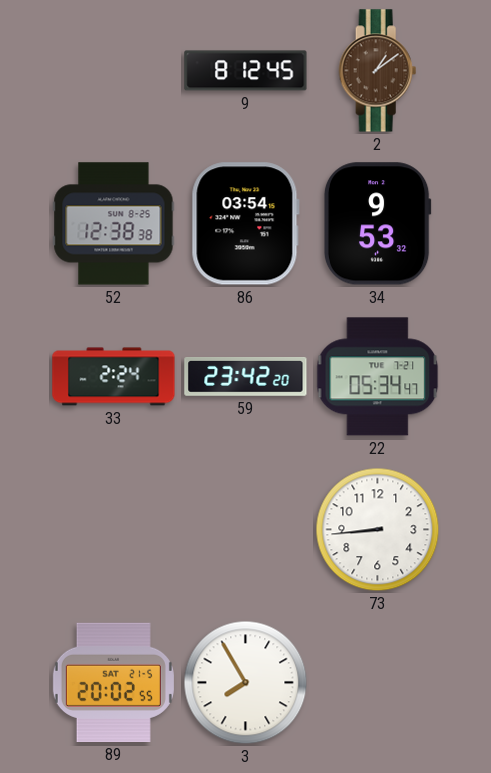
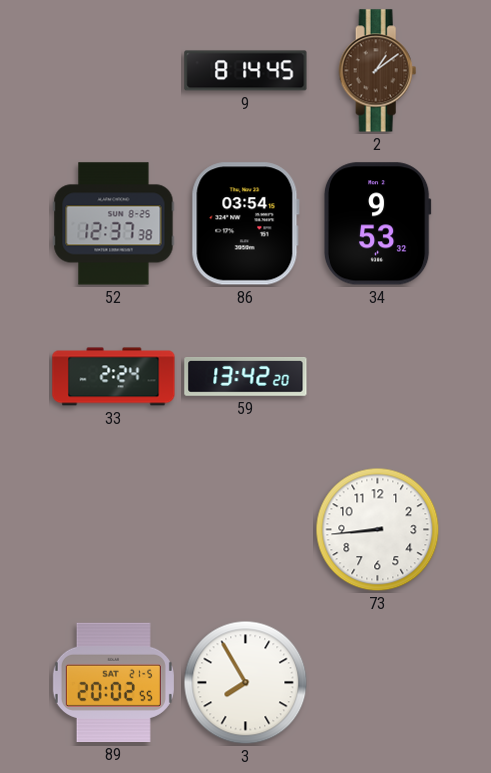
9: 8:12 -> 8:14 (246, 71)
52: 12:38 -> 12:37 (114, 224)
59: 23:42 -> 13:42 (246, 377)
22: 05:34 -> none (378, 377)
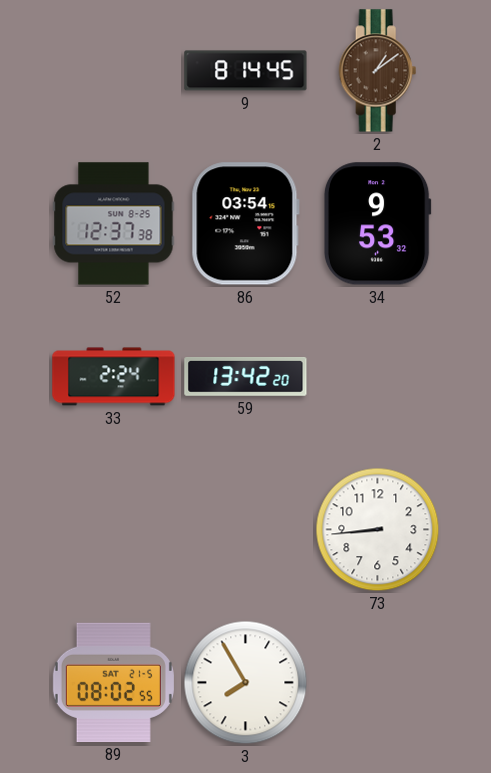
89: 20:02 -> 08:02 (113, 682)
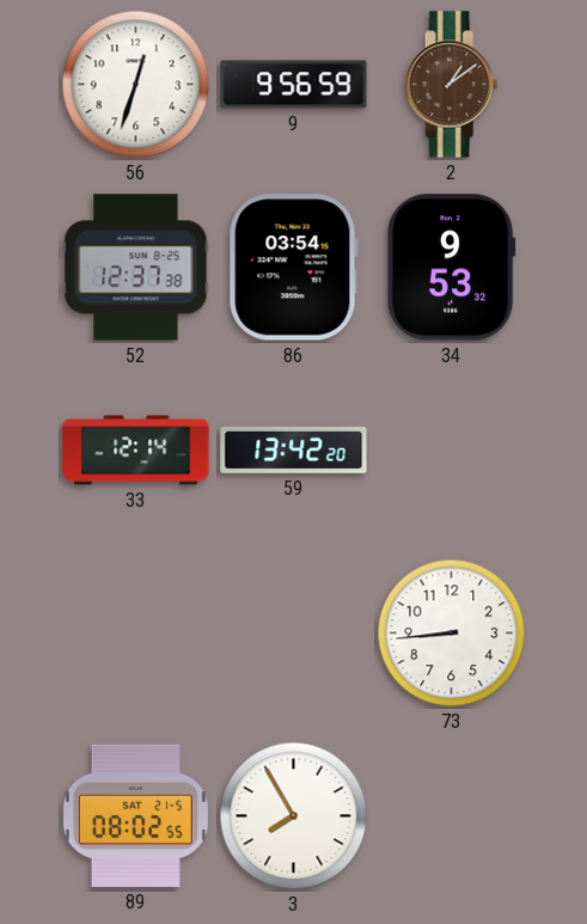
56: none -> 12:33 (136, 85)
9: 8:14 -> 9:56 (294, 85)
33: 2:24 -> 12:14 (136, 451)
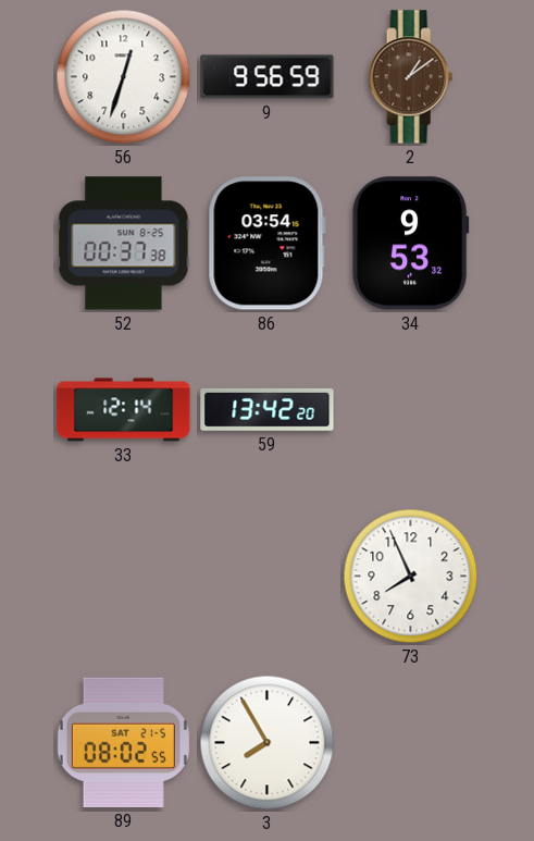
52: 12:37 -> 00:37 (124, 244)
73: 8:44 -> 7:56 (411, 577)
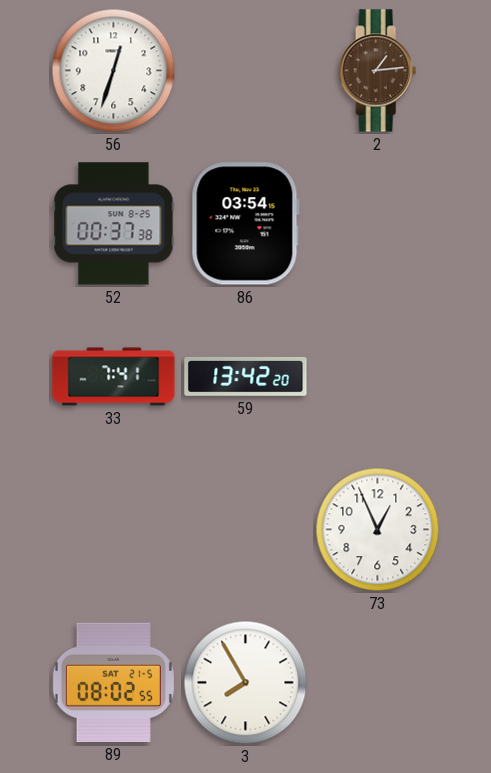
9: 9:56 -> none (268, 77)
2: 1:09 -> 1:14 (378, 71)
34: 9:53 -> none (410, 244)
33: 12:14 -> 7:41 (114, 377)
73: 7:56 -> 12:56 (378, 530)
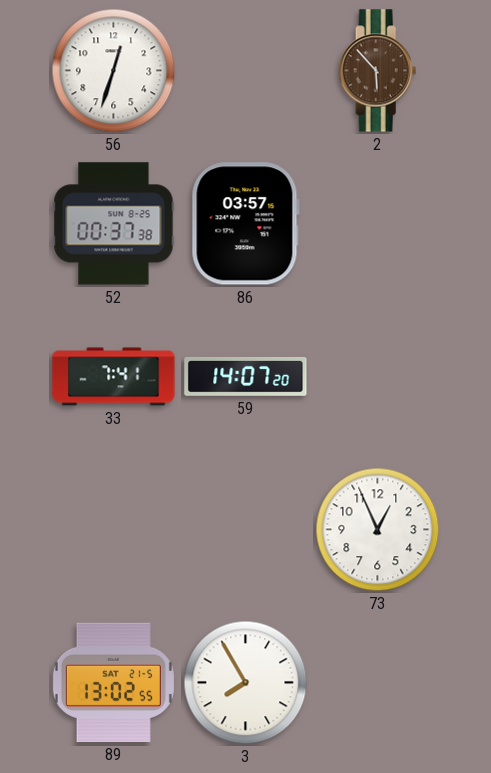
2: 1:14 -> 5:53 (378, 71)
86: 03:54 -> 03:57 (245, 224)
59: 13:42 -> 14:07 (246, 377)
89: 08:02 -> 13:02 (113, 682)
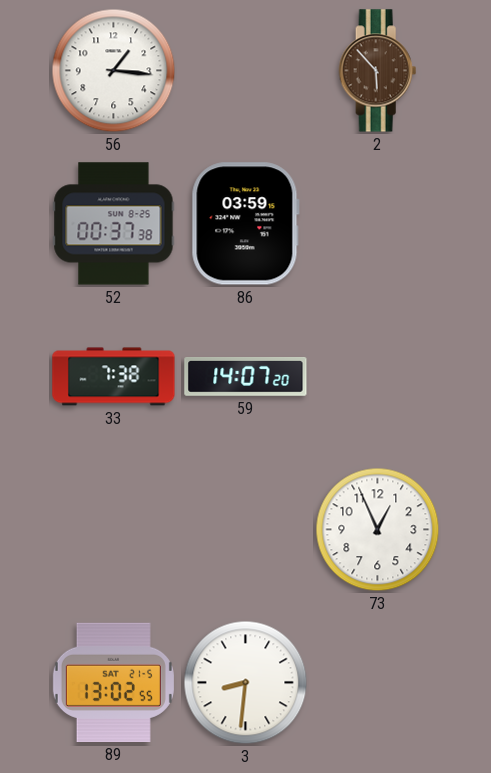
56: 12:33 -> 1:16 (114, 71)
86: 03:57 -> 03:59 (245, 224)
33: 7:41 -> 7:38 (114, 377)
3: 7:55 -> 8:31 (246, 683)
